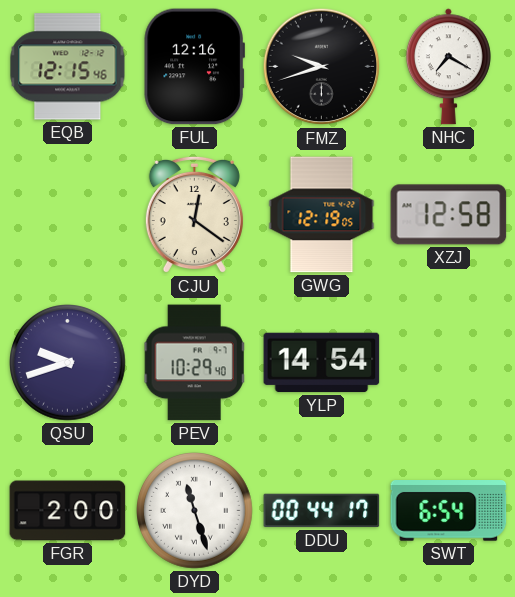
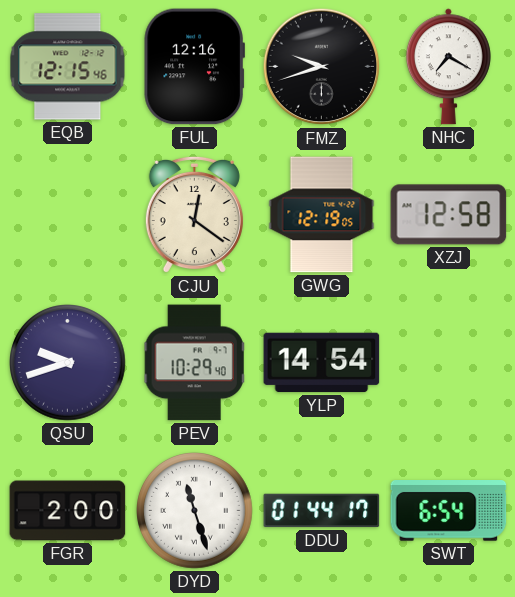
DDU: 00:44 -> 01:44 (322, 511)
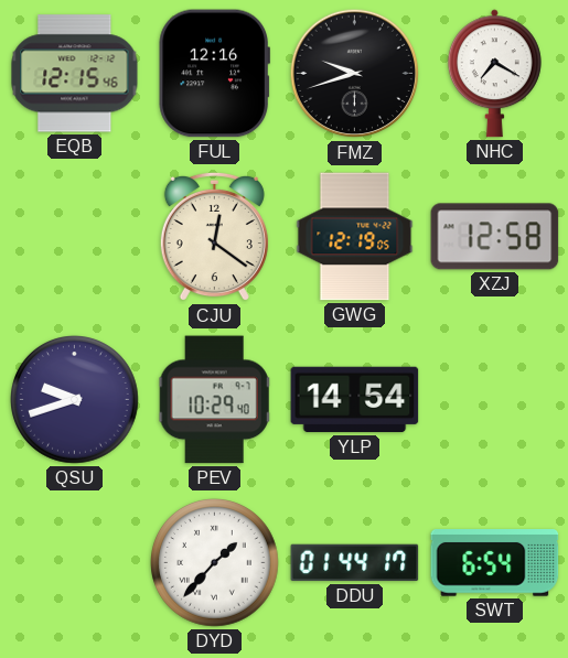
FGR: 2:00 -> none (68, 511)
DYD: 11:27 -> 1:37 (215, 563)
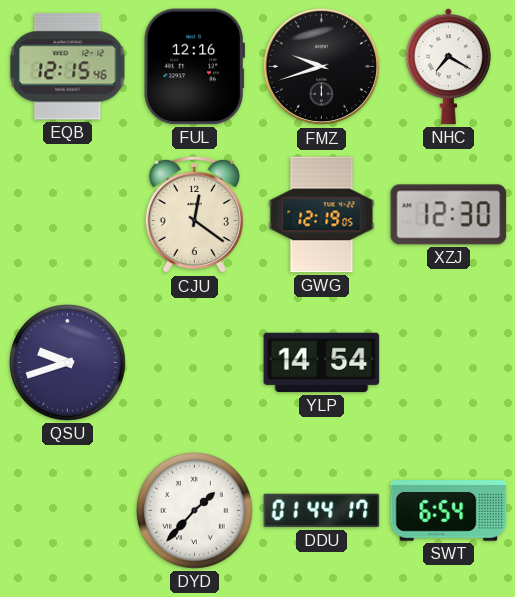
XZJ: 12:58 -> 12:30 (449, 215)
PEV: 10:29 -> none (215, 400)
